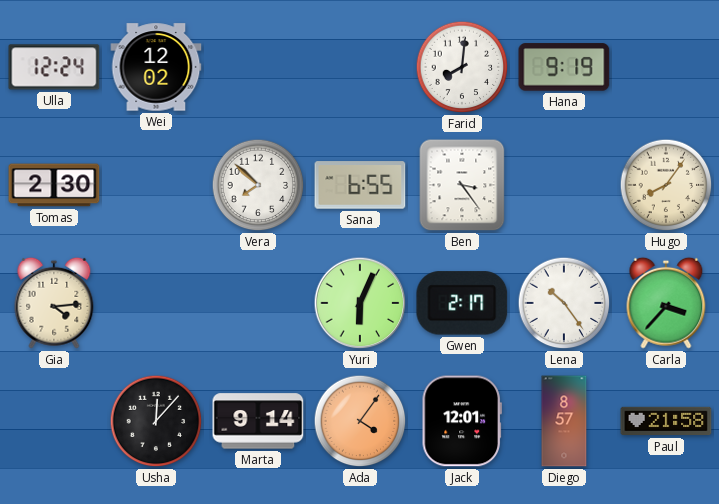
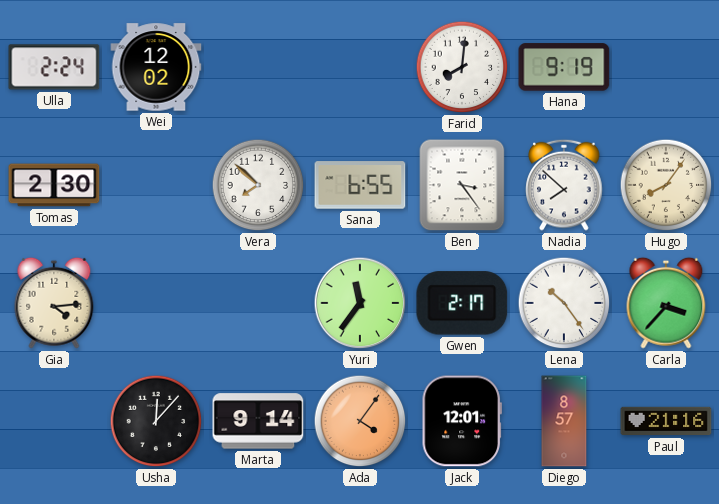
Ulla: 12:24 -> 2:24 (54, 67)
Nadia: none -> 7:52 (564, 185)
Yuri: 6:04 -> 11:36 (360, 303)
Paul: 21:58 -> 21:16 (666, 421)
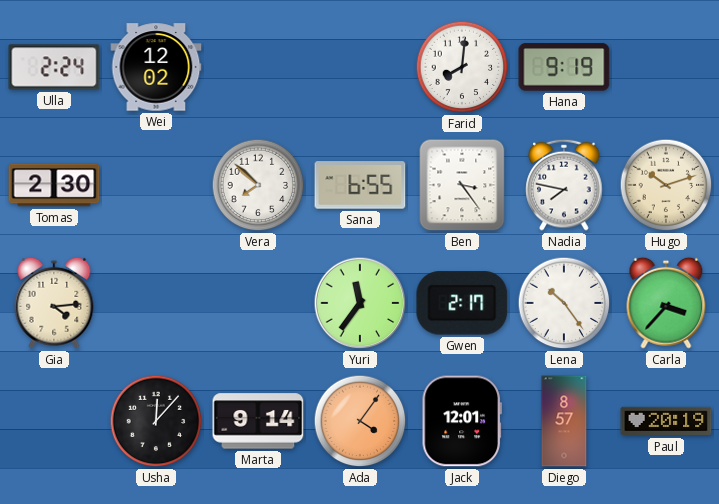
Nadia: 7:52 -> 7:47 (564, 185)
Hugo: 8:06 -> 10:12 (666, 185)
Paul: 21:16 -> 20:19 (666, 421)
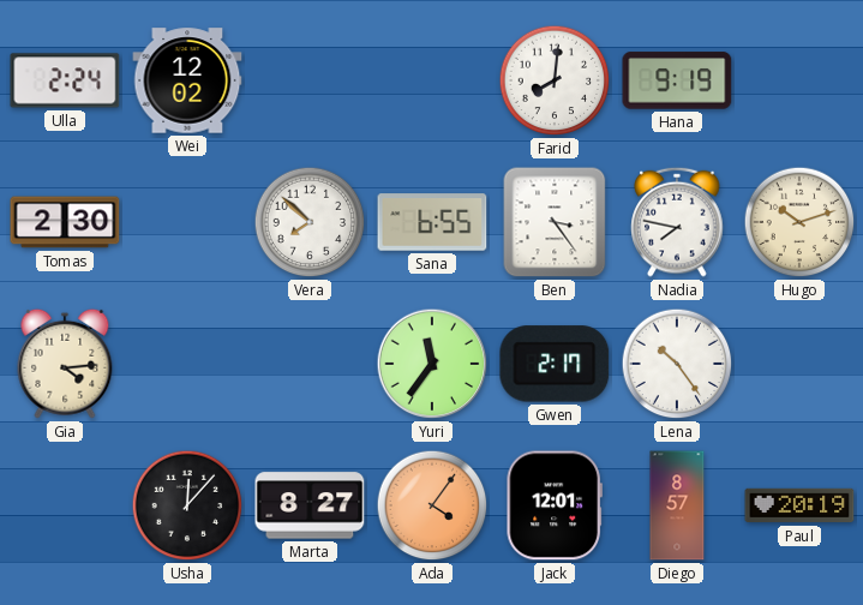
Carla: 3:37 -> none (666, 303)
Marta: 9:14 -> 8:27 (310, 505)
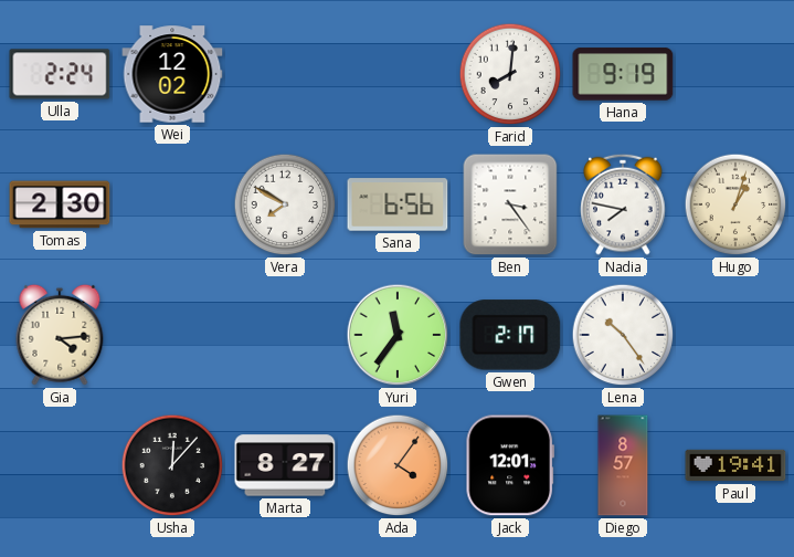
Vera: 7:52 -> 7:50 (285, 204)
Sana: 6:55 -> 6:56 (398, 204)
Hugo: 10:12 -> 1:03 (735, 204)
Paul: 20:19 -> 19:41 (735, 465)
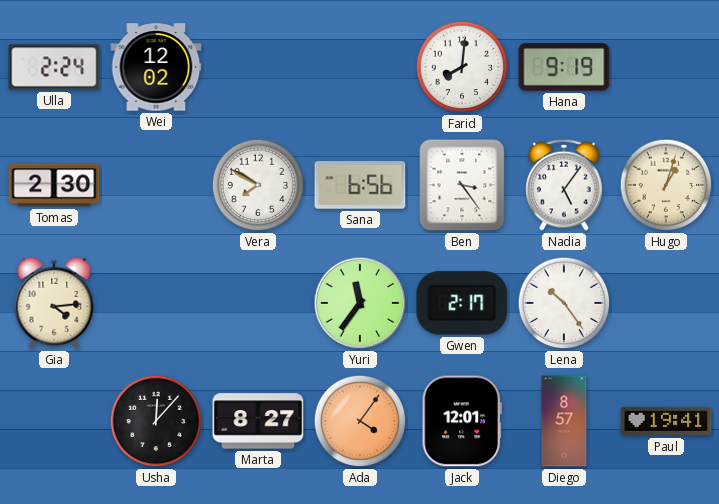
Nadia: 7:47 -> 5:06 (564, 185)
